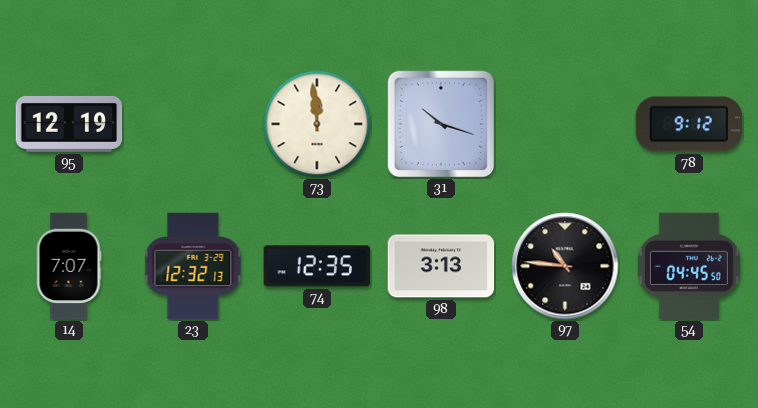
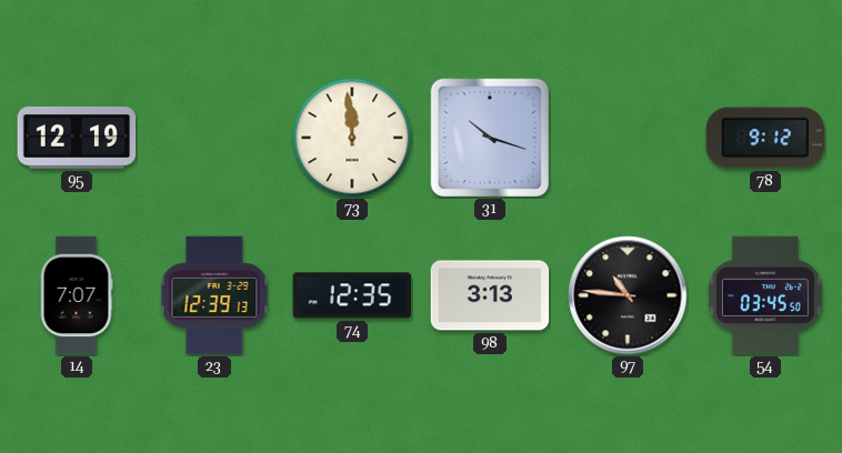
23: 12:32 -> 12:39 (214, 295)
54: 04:45 -> 03:45 (765, 295)
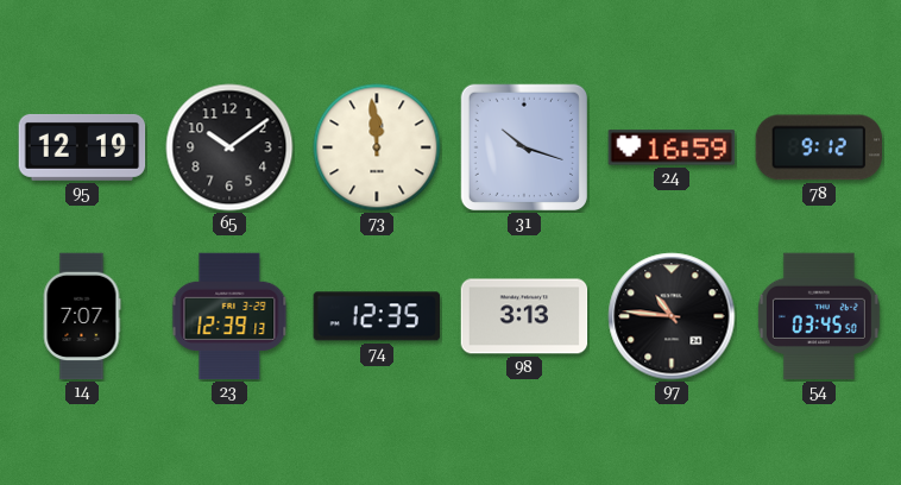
65: none -> 10:09 (229, 147)
24: none -> 16:59 (672, 147)
